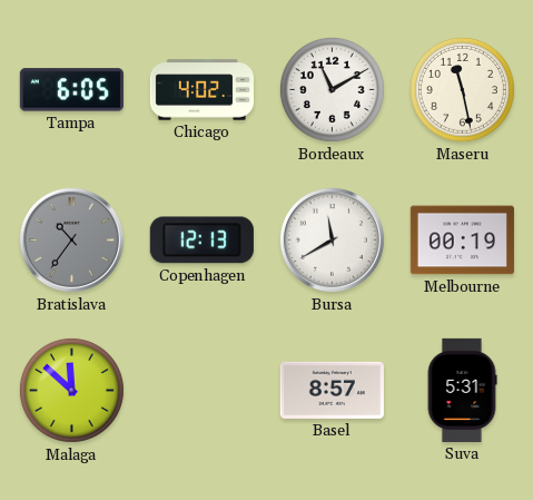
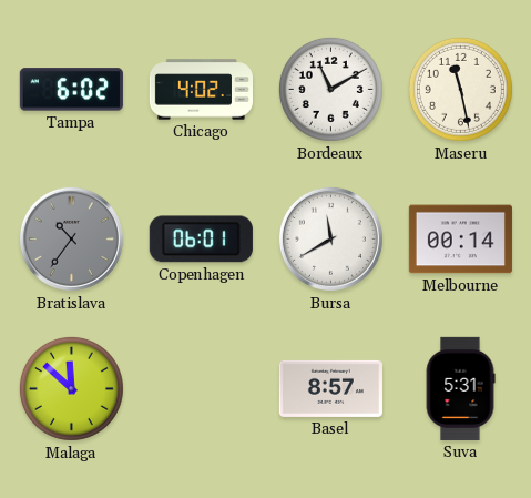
Tampa: 6:05 -> 6:02 (71, 90)
Copenhagen: 12:13 -> 06:01 (201, 240)
Melbourne: 00:19 -> 00:14 (460, 240)
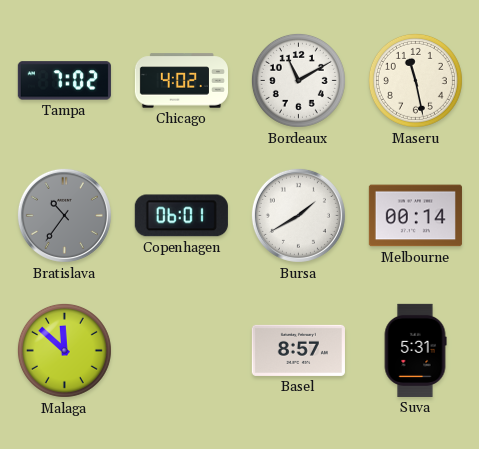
Tampa: 6:02 -> 7:02 (64, 81)
Bursa: 11:40 -> 1:40 (298, 215)
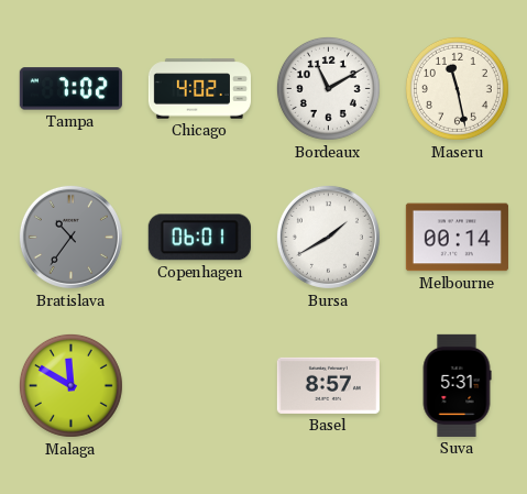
Malaga: 11:52 -> 11:50 (70, 385)
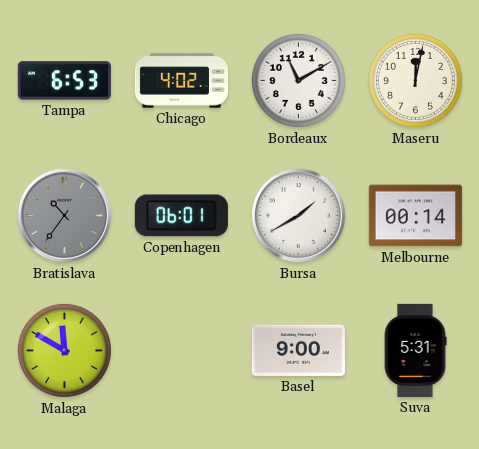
Tampa: 7:02 -> 6:53 (64, 81)
Maseru: 11:28 -> 12:02 (415, 80)
Basel: 8:57 -> 9:00 (298, 350)
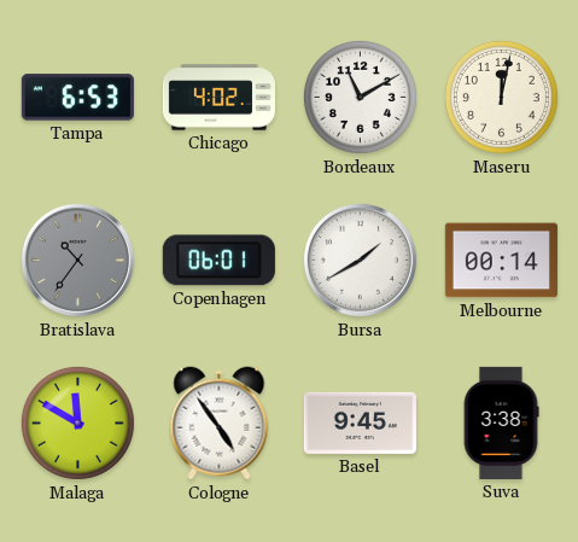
Cologne: none -> 4:54 (220, 424)
Basel: 9:00 -> 9:45 (360, 422)
Suva: 5:31 -> 3:38 (501, 422)
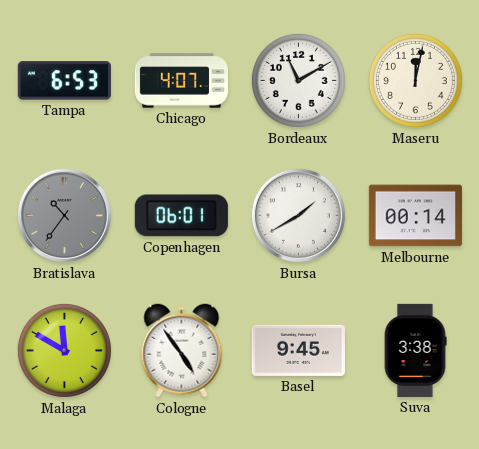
Chicago: 4:02 -> 4:07 (181, 81)
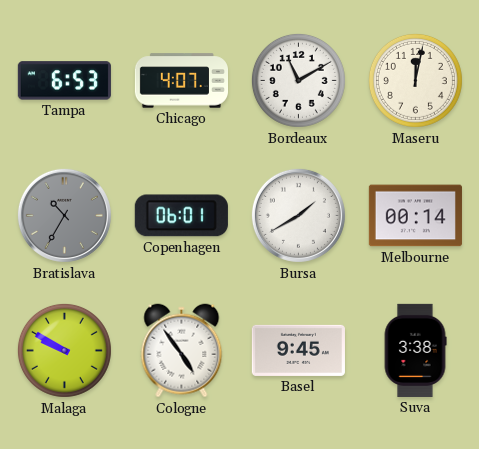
Bratislava: 10:36 -> 10:35 (64, 215)
Malaga: 11:50 -> 9:50 (64, 350)
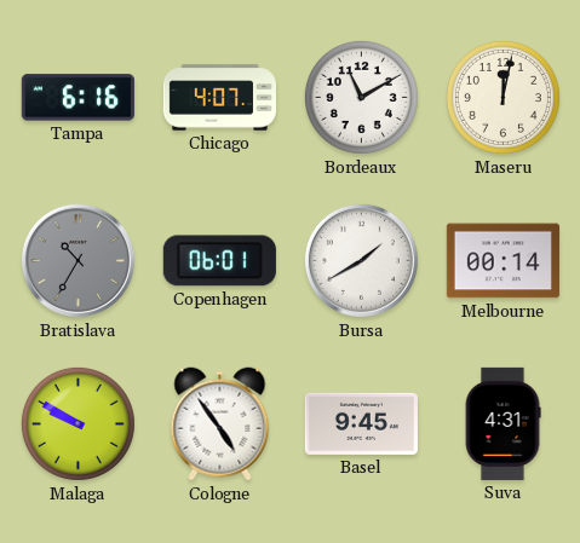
Tampa: 6:53 -> 6:16 (77, 98)
Suva: 3:38 -> 4:31 (503, 423)
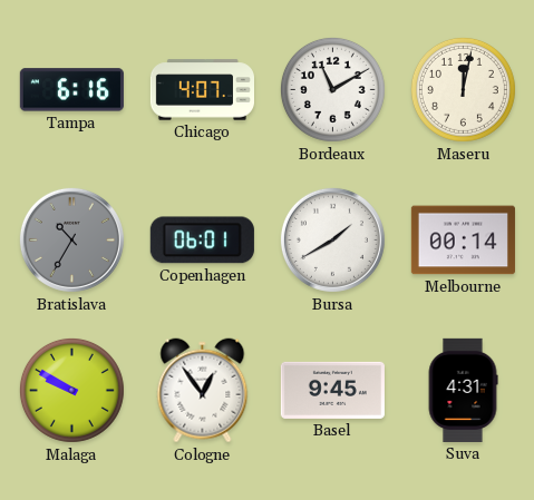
Cologne: 4:54 -> 12:54 (203, 391)
